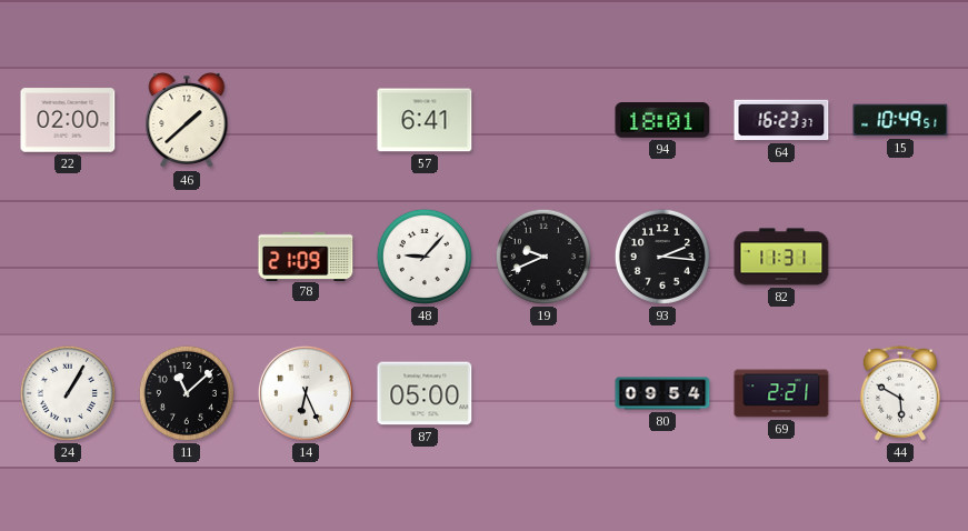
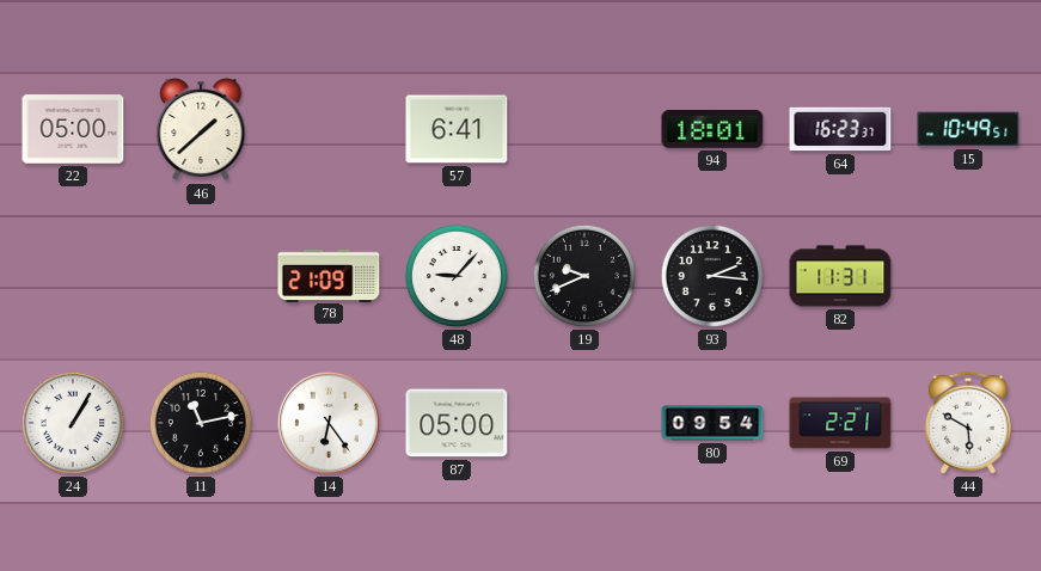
22: 02:00 -> 05:00 (73, 129)
11: 11:08 -> 11:13 (201, 423)
14: 6:26 -> 6:24 (329, 423)
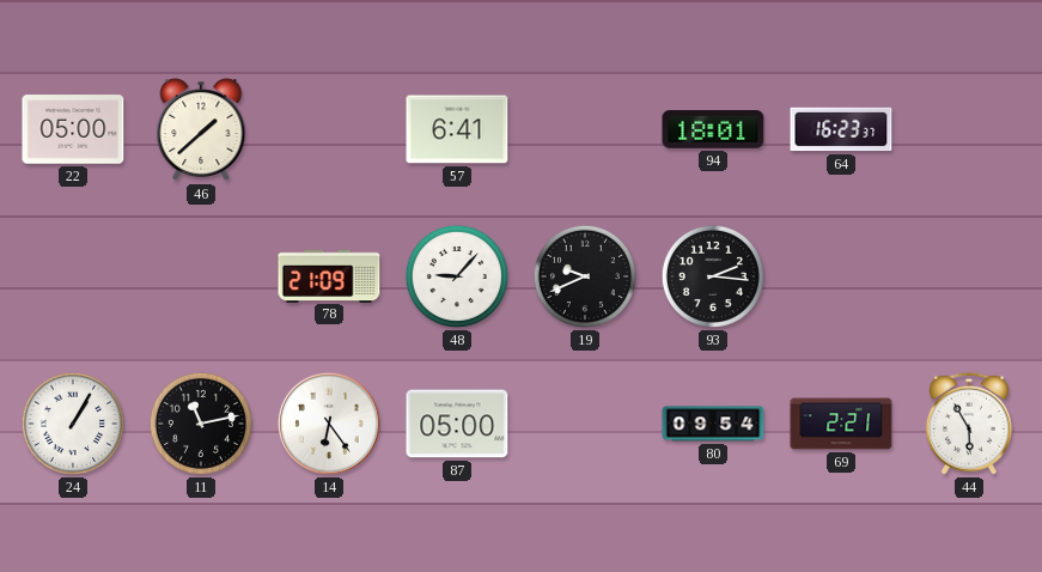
15: 10:49 -> none (968, 129)
82: 11:31 -> none (840, 276)
44: 5:50 -> 5:55 (969, 424)
